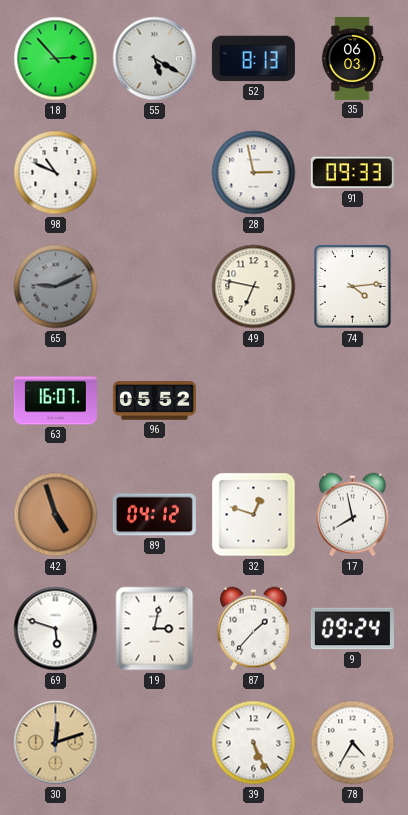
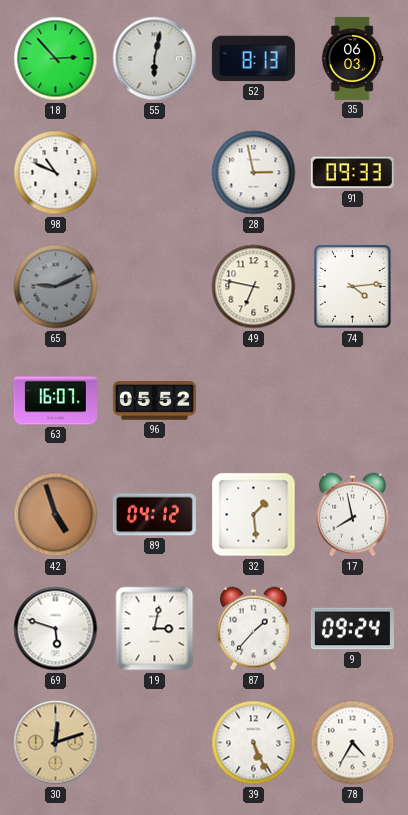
55: 5:20 -> 6:02 (155, 59)
32: 12:48 -> 1:29 (254, 515)
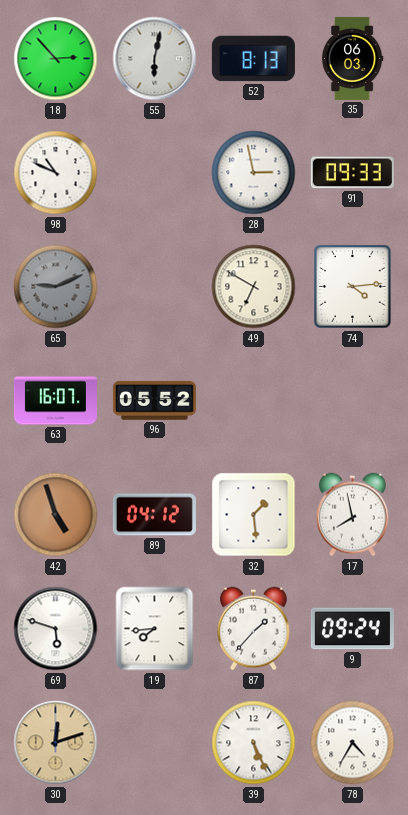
49: 6:47 -> 6:50 (254, 287)
19: 3:02 -> 7:44 (155, 629)
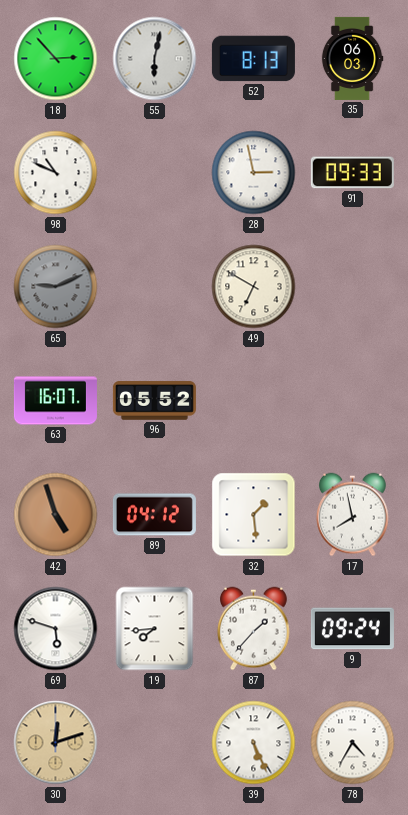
74: 4:14 -> none (353, 287)
